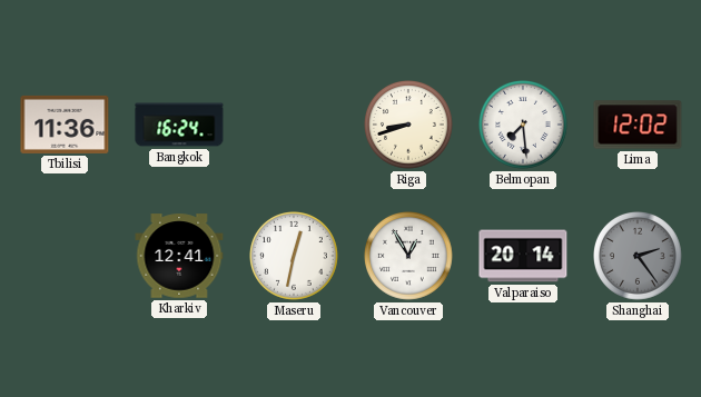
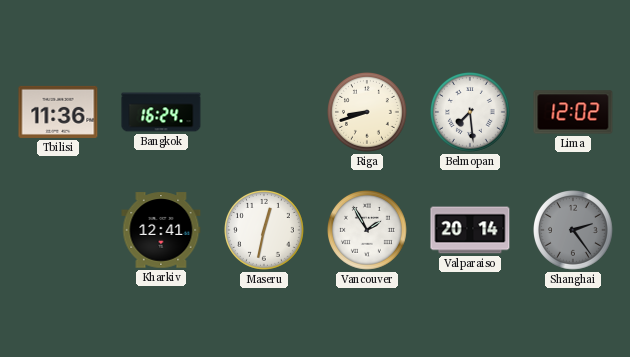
Vancouver: 12:55 -> 1:55 (368, 231)
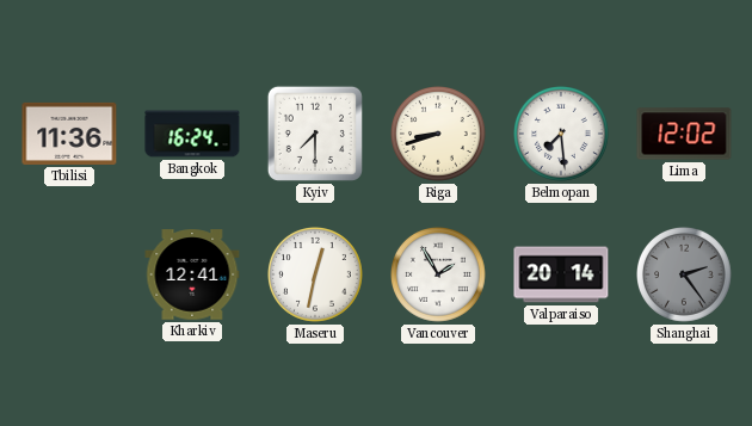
Kyiv: none -> 7:30 (315, 134)
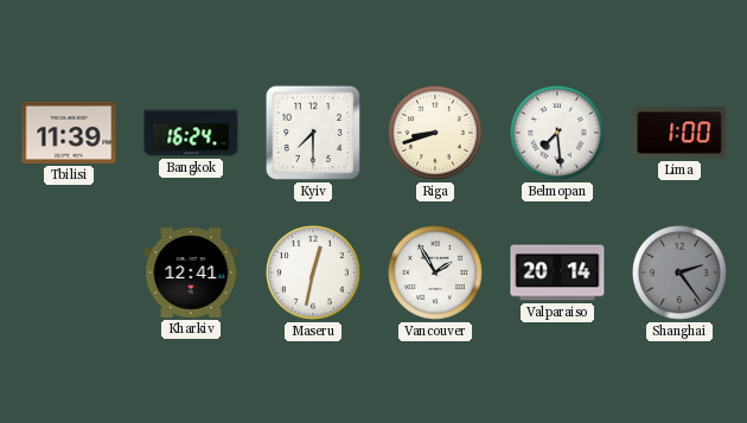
Tbilisi: 11:36 -> 11:39 (69, 133)
Lima: 12:02 -> 1:00 (679, 133)
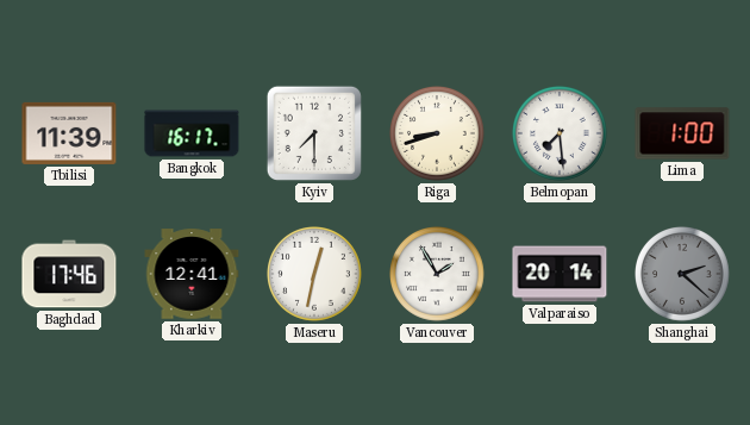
Bangkok: 16:24 -> 16:17 (192, 133)
Baghdad: none -> 17:46 (69, 274)
Shanghai: 2:24 -> 2:22 (683, 275)
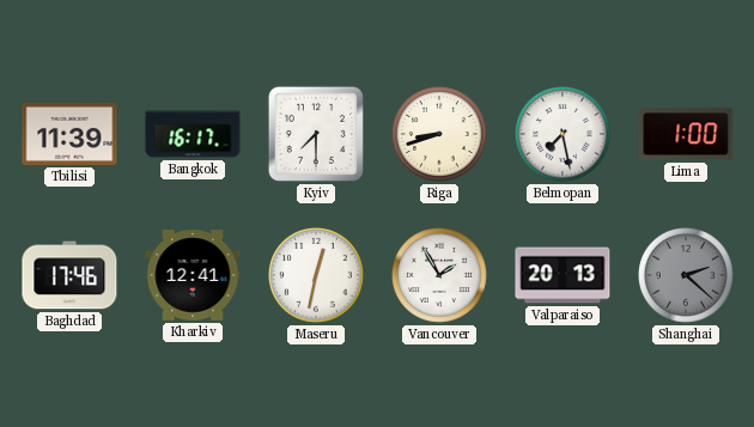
Belmopan: 7:29 -> 7:28 (564, 135)
Valparaiso: 20:14 -> 20:13 (563, 275)
